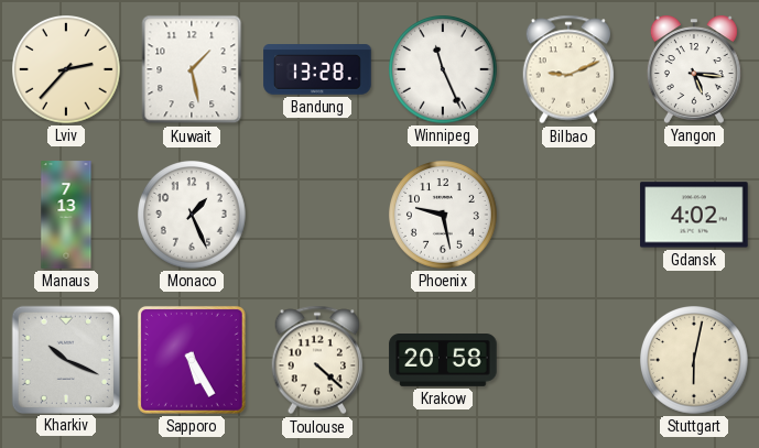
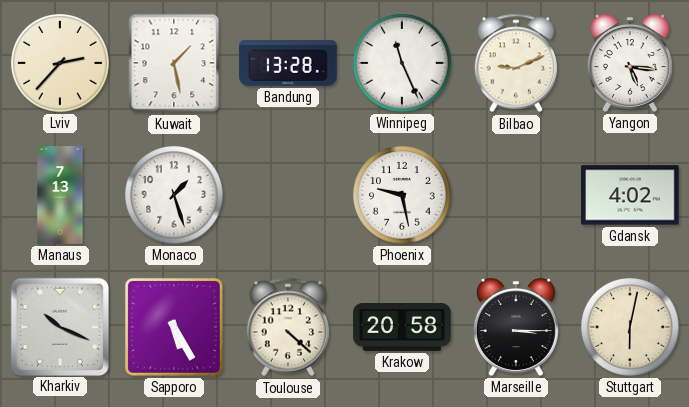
Monaco: 1:26 -> 1:27 (175, 196)
Marseille: none -> 3:15 (516, 327)
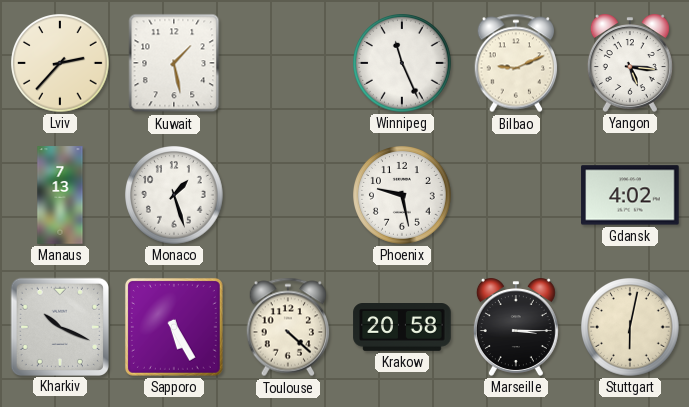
Bandung: 13:28 -> none (288, 63)
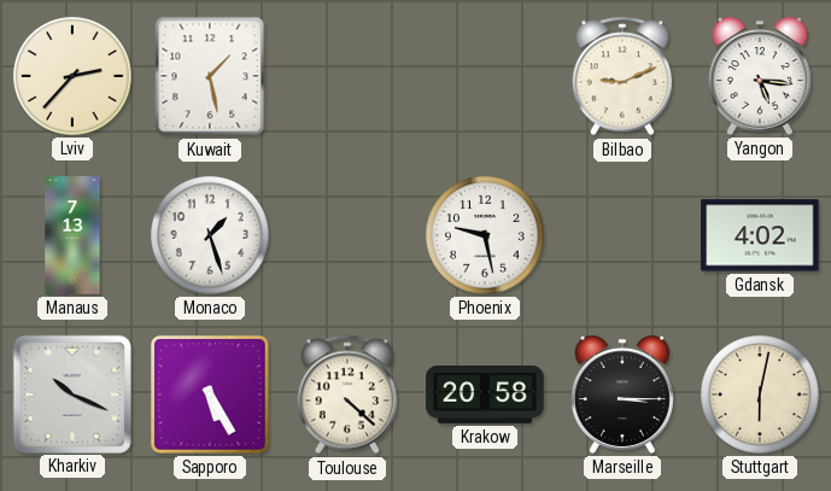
Winnipeg: 11:26 -> none (403, 64)
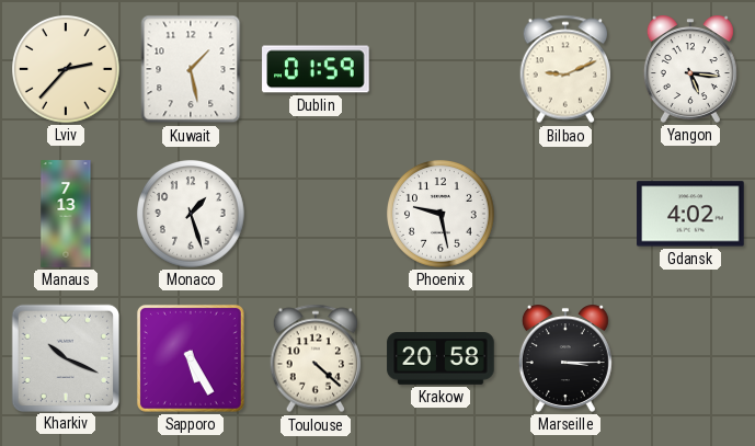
Dublin: none -> 01:59 (316, 69)
Stuttgart: 6:02 -> none (761, 396)
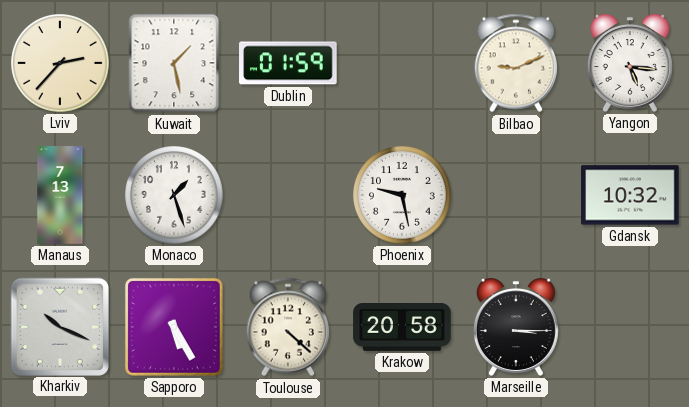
Gdansk: 4:02 -> 10:32 (630, 195)
